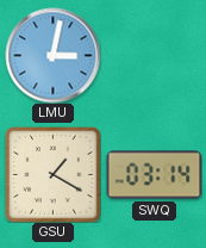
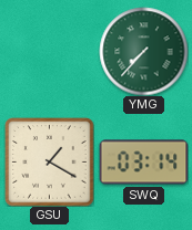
LMU: 3:02 -> none (52, 55)
YMG: none -> 7:37 (143, 51)
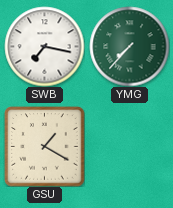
SWB: none -> 7:17 (44, 46)
SWQ: 03:14 -> none (143, 163)
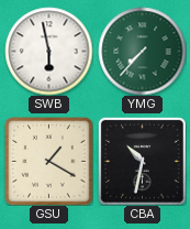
SWB: 7:17 -> 5:58 (48, 51)
CBA: none -> 10:32 (142, 161)
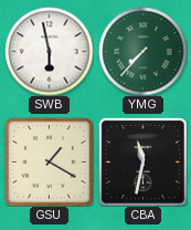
CBA: 10:32 -> 11:32 (142, 161)
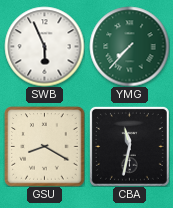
SWB: 5:58 -> 5:56 (44, 46)
GSU: 1:20 -> 8:20 (44, 146)
